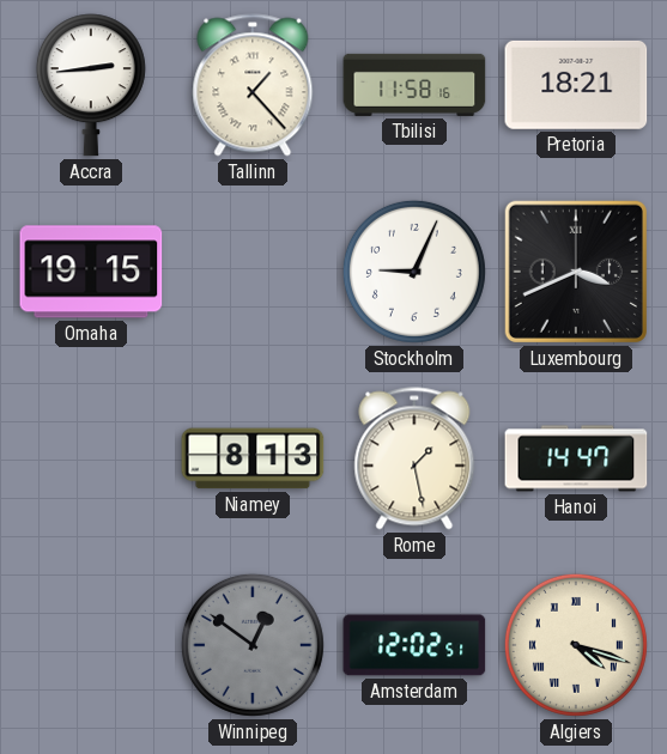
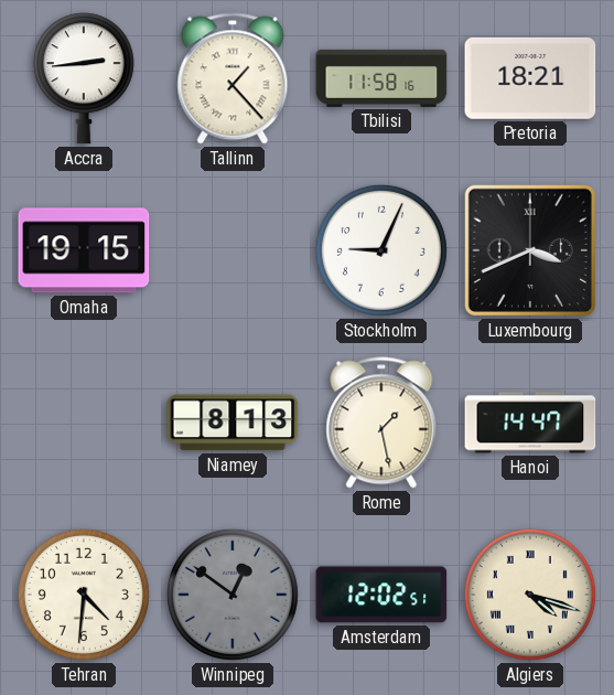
Tehran: none -> 4:31 (84, 595)
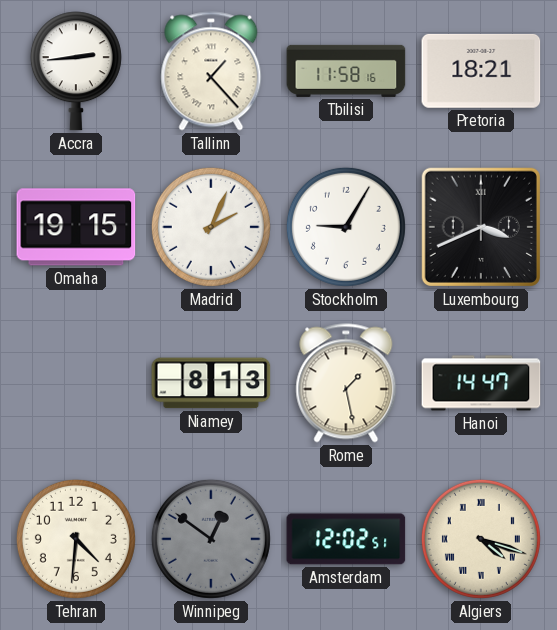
Madrid: none -> 2:04 (211, 227)
Stockholm: 9:04 -> 9:05 (346, 227)
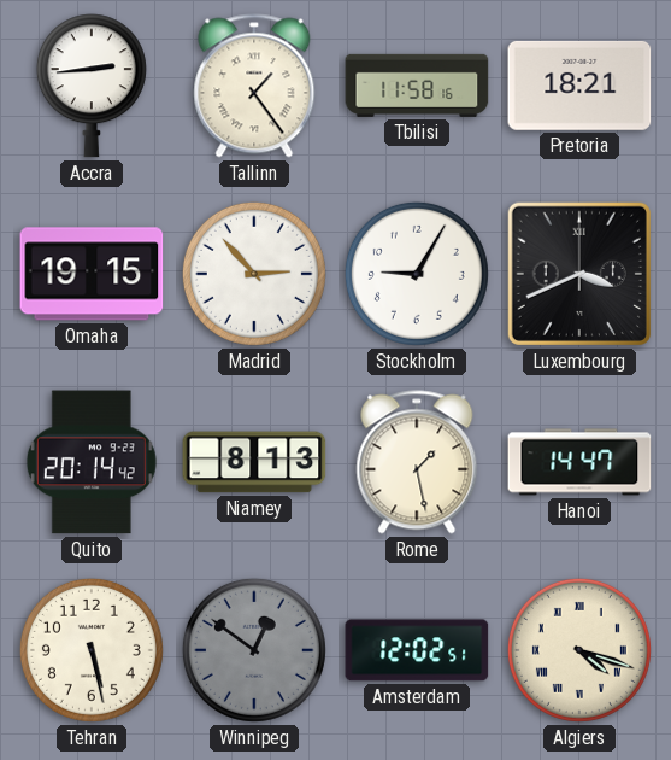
Tallinn: 1:23 -> 1:24 (254, 86)
Madrid: 2:04 -> 2:53 (254, 274)
Quito: none -> 20:14 (92, 462)
Tehran: 4:31 -> 5:28 (92, 650)
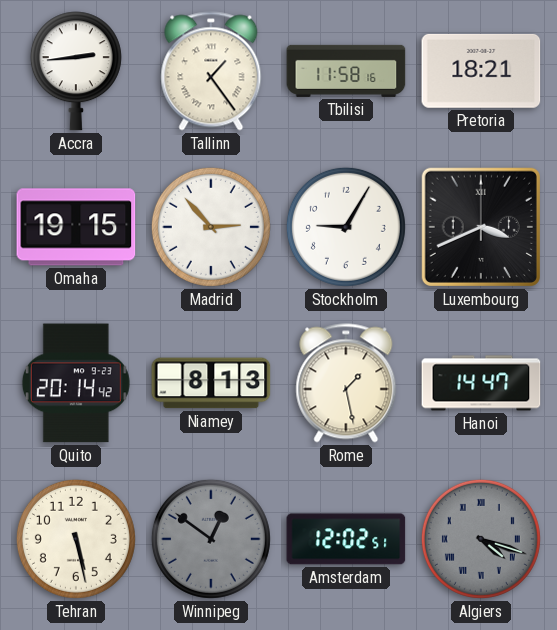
Algiers dial: cream -> grey (481, 539)
